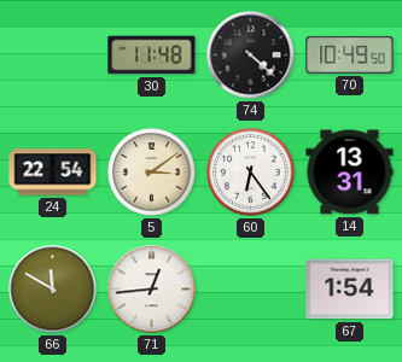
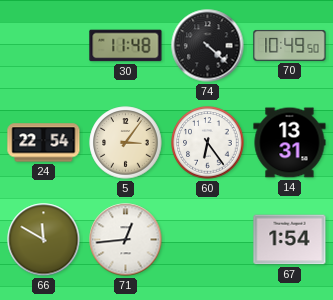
5: 3:09 -> 3:06 (126, 143)
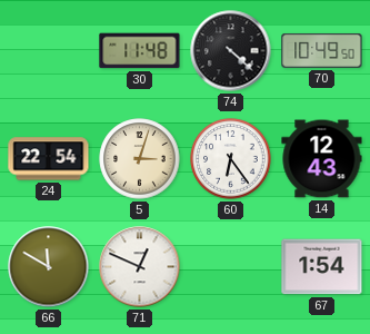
5: 3:06 -> 3:03 (140, 159)
14: 13:31 -> 12:43 (322, 159)
71: 12:44 -> 12:49 (140, 267)
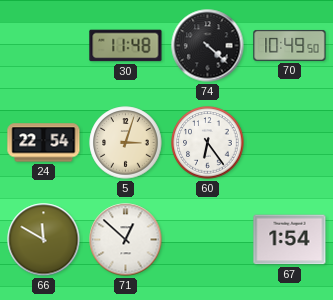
14: 12:43 -> none (322, 159)
71: 12:49 -> 12:52 (126, 240)
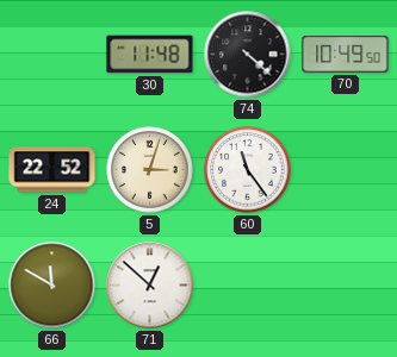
24: 22:54 -> 22:52 (52, 170)
60: 6:24 -> 11:24 (248, 170)
67: 1:54 -> none (290, 240)
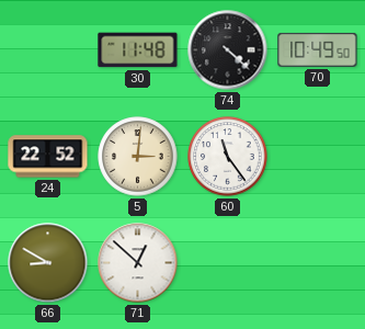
5: 3:03 -> 3:01 (138, 157)
66: 11:50 -> 8:50 (48, 263)
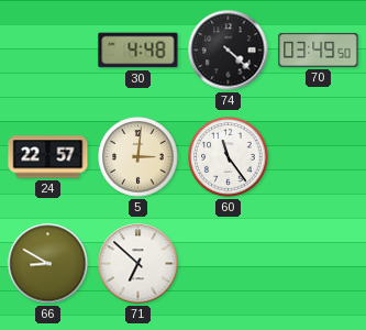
30: 11:48 -> 4:48 (138, 51)
70: 10:49 -> 03:49 (319, 50)
24: 22:52 -> 22:57 (48, 157)
71: 12:52 -> 6:52 (138, 264)
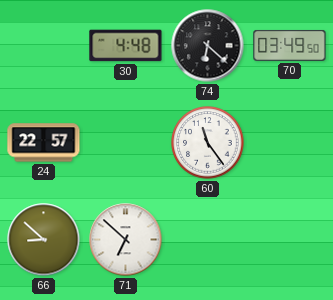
74: 4:22 -> 6:22 (208, 46)
5: 3:01 -> none (138, 157)
66: 8:50 -> 8:52 (44, 240)
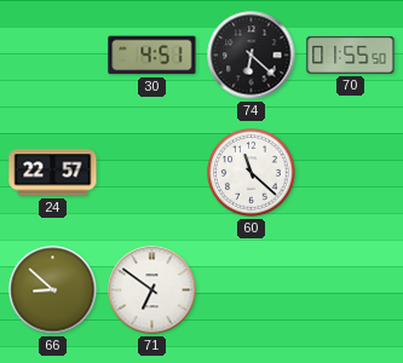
30: 4:48 -> 4:51 (152, 56)
70: 03:49 -> 01:55 (351, 54)
60: 11:24 -> 11:22 (252, 173)
71: 6:52 -> 6:51 (152, 290)
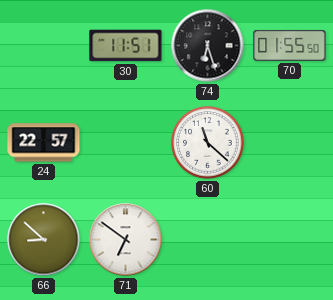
30: 4:51 -> 11:51 (126, 46)
74: 6:22 -> 6:27 (208, 46)
